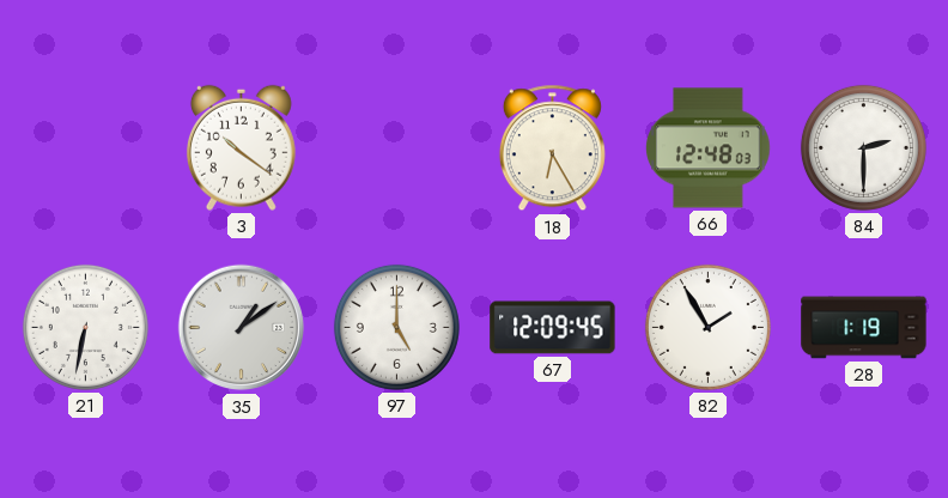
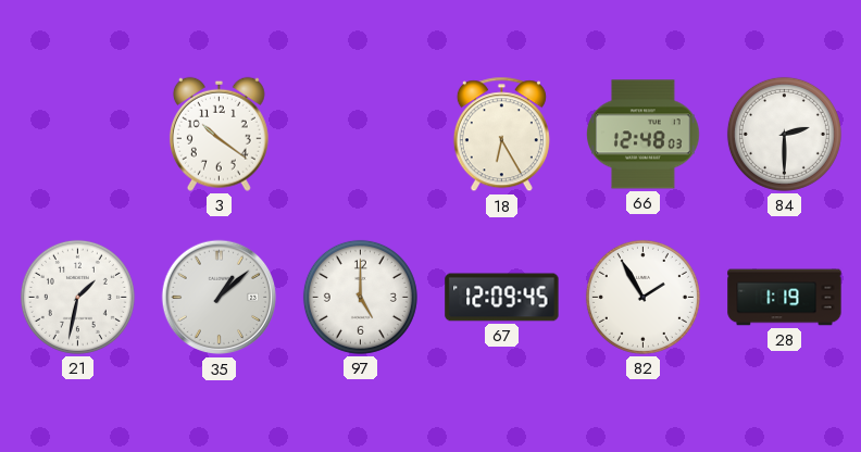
21: 6:32 -> 1:32 (77, 297)
35: 1:09 -> 1:08 (220, 298)
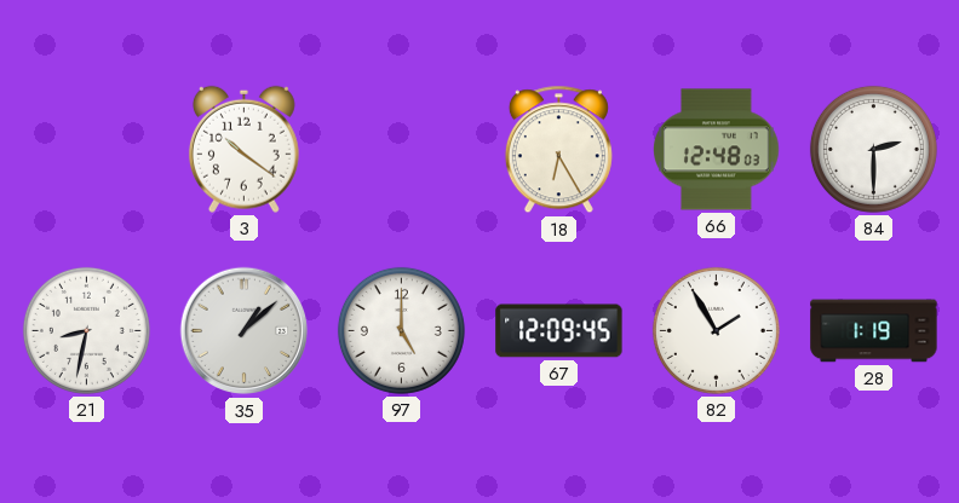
21: 1:32 -> 8:32 (86, 330)
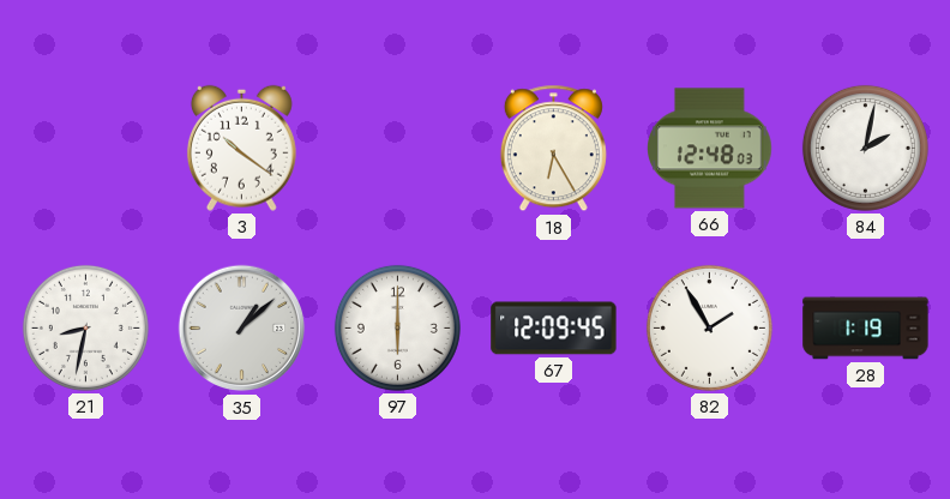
84: 2:30 -> 2:02 (865, 148)
97: 5:00 -> 6:00 (397, 327)
